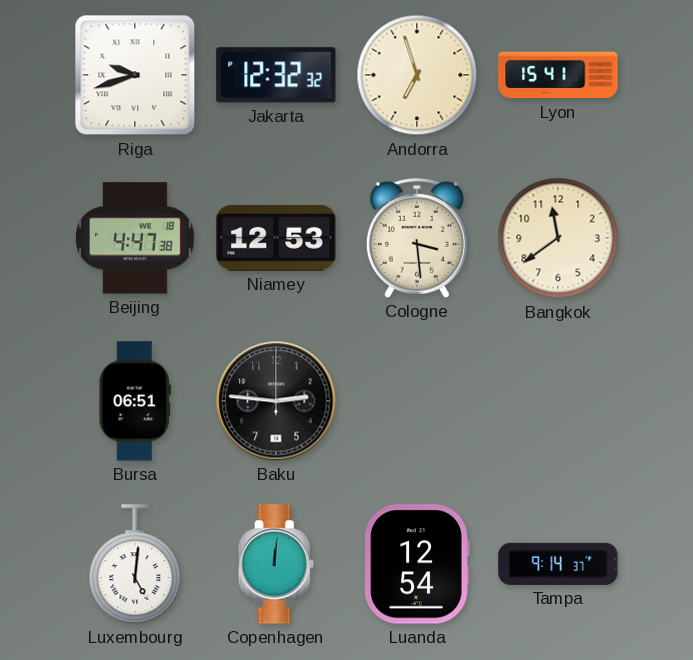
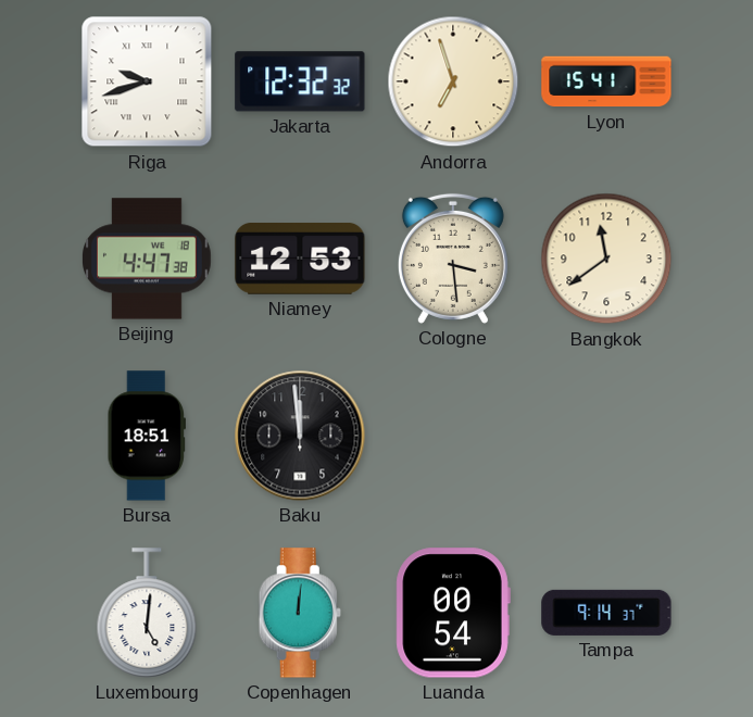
Bursa: 06:51 -> 18:51 (146, 436)
Baku: 2:46 -> 11:59 (300, 436)
Luanda: 12:54 -> 00:54 (453, 613)
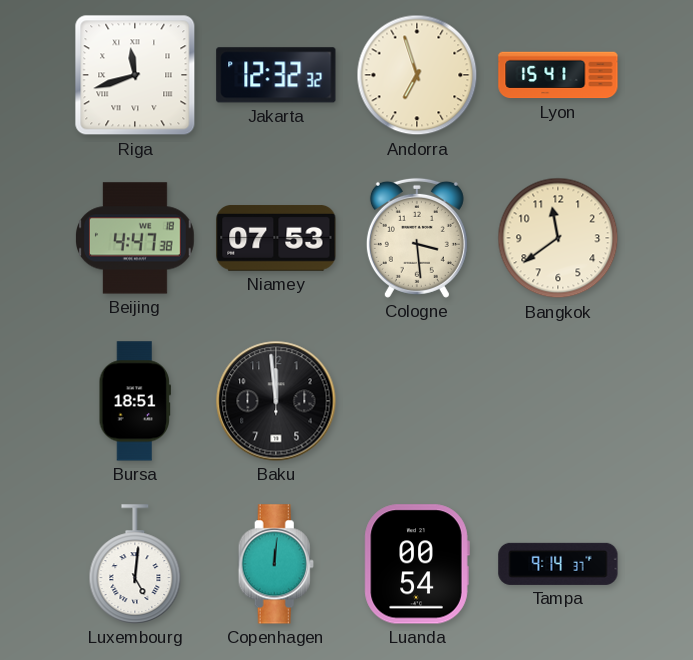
Riga: 9:42 -> 11:42 (135, 75)
Niamey: 12:53 -> 07:53 (276, 239)
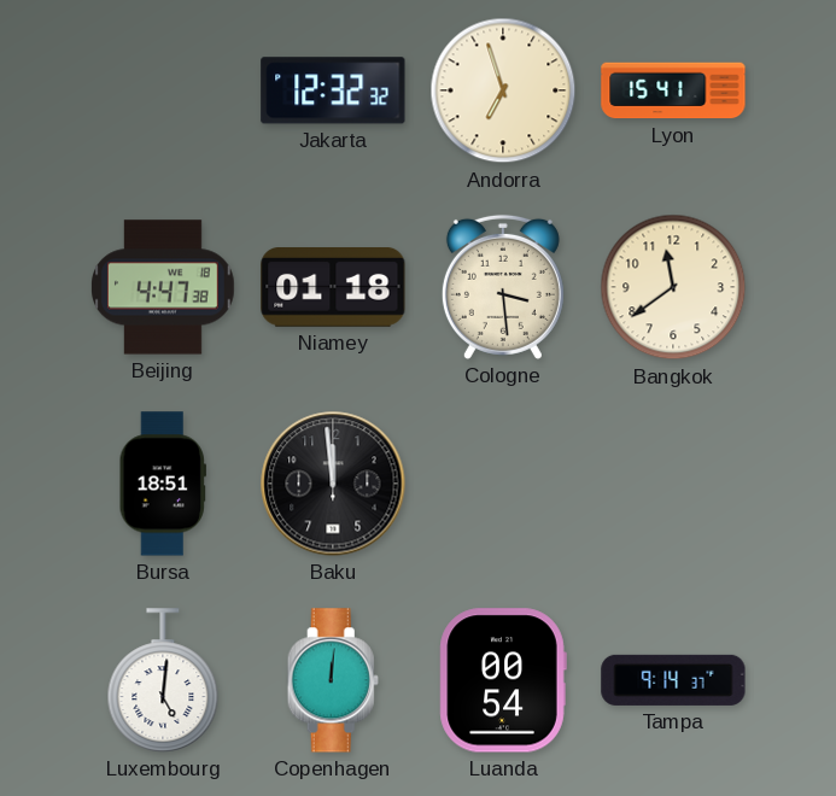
Riga: 11:42 -> none (135, 75)
Niamey: 07:53 -> 01:18 (333, 288)
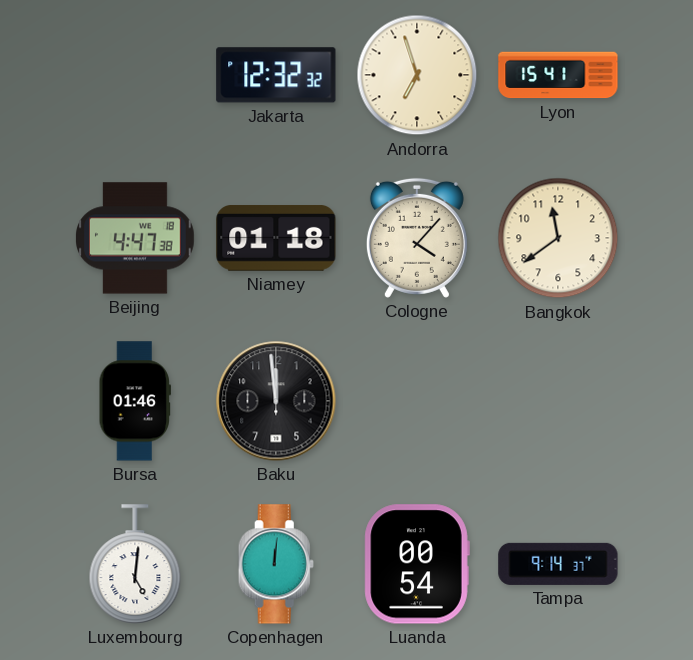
Cologne: 3:29 -> 4:07 (417, 238)
Bursa: 18:51 -> 01:46 (134, 401)
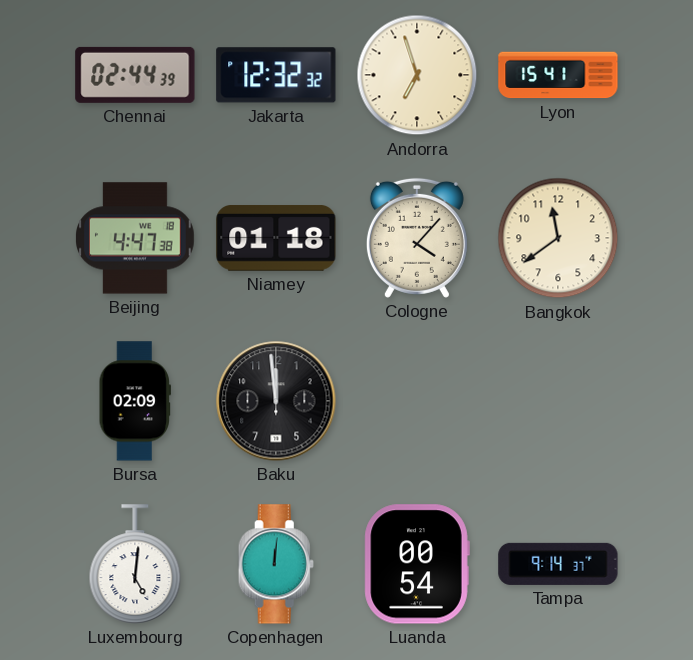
Chennai: none -> 02:44 (135, 75)
Bursa: 01:46 -> 02:09 (134, 401)
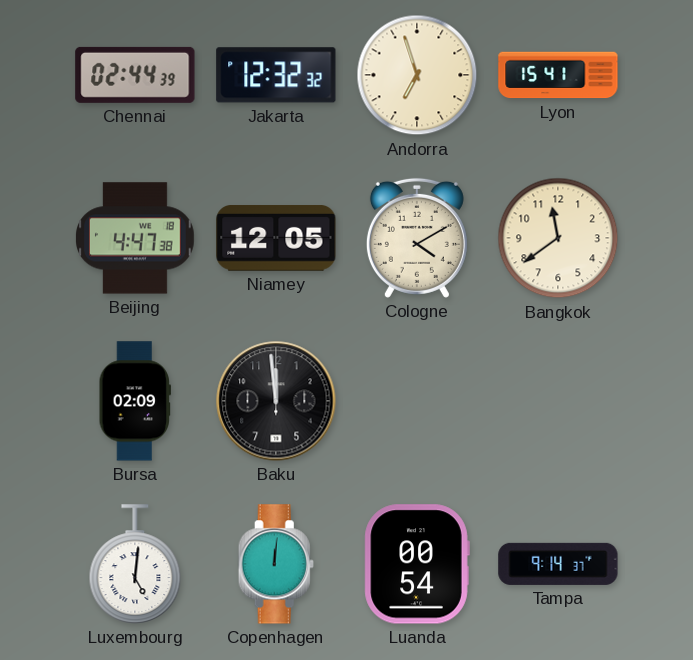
Niamey: 01:18 -> 12:05 (276, 239)
Cologne: 4:07 -> 4:10 (417, 238)
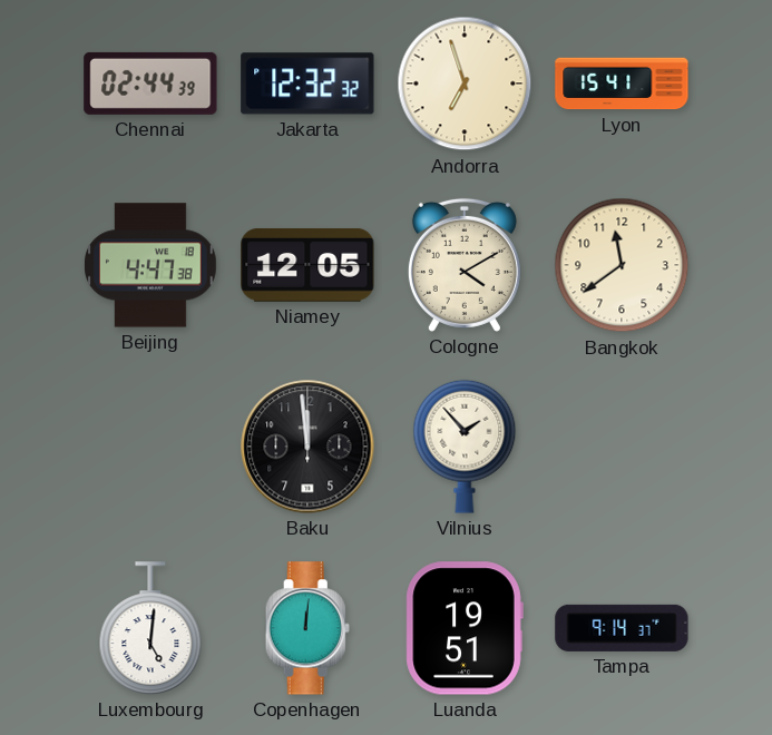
Bursa: 02:09 -> none (134, 401)
Vilnius: none -> 1:53 (465, 447)
Luanda: 00:54 -> 19:51 (465, 628)
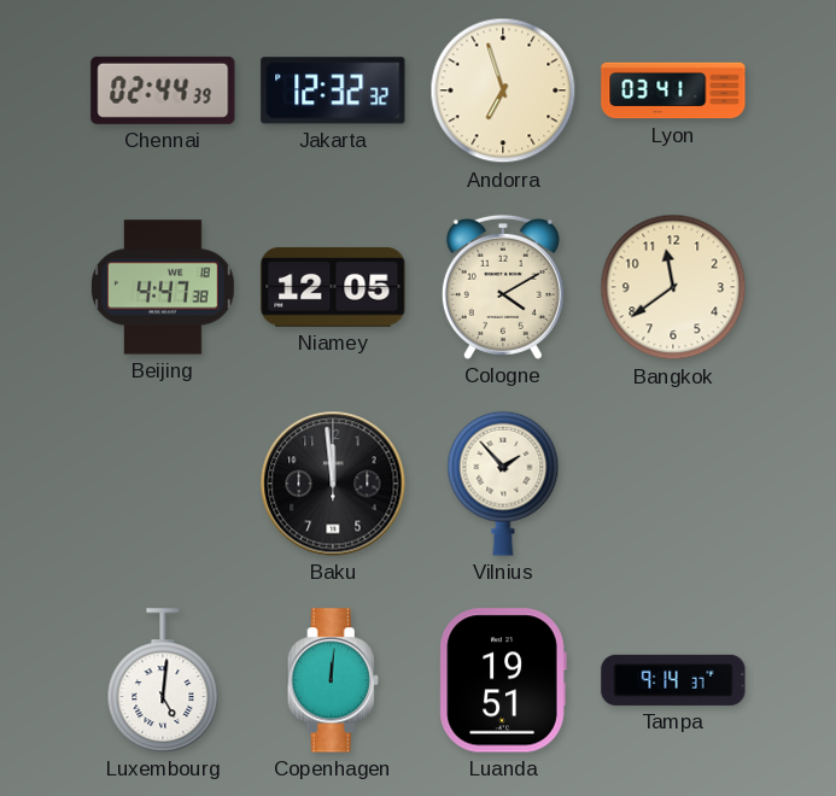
Lyon: 15:41 -> 03:41 (673, 90)
